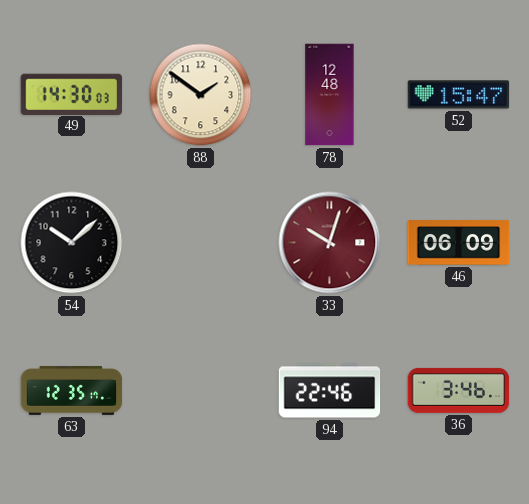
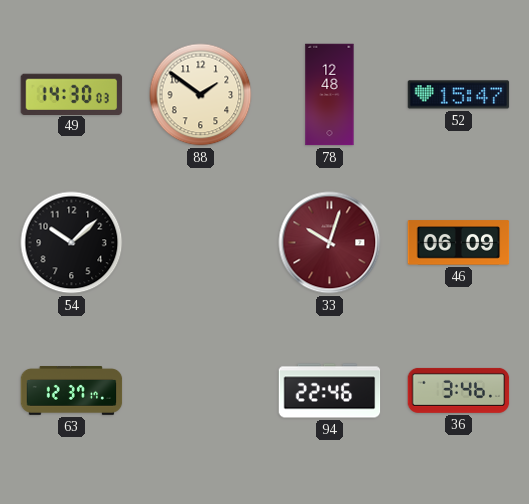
63: 12:35 -> 12:37 (72, 391)
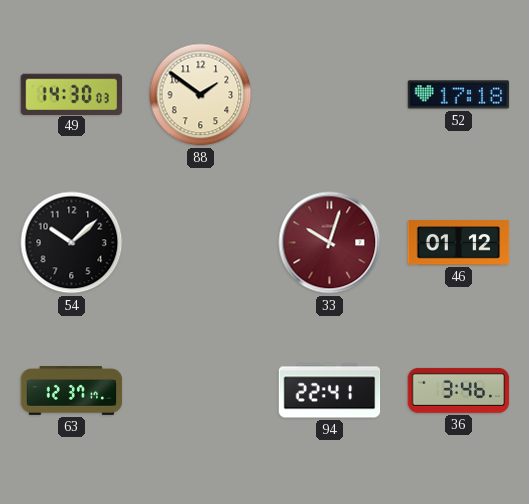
78: 12:48 -> none (330, 95)
52: 15:47 -> 17:18 (459, 95)
46: 06:09 -> 01:12 (459, 243)
94: 22:46 -> 22:41 (330, 391)
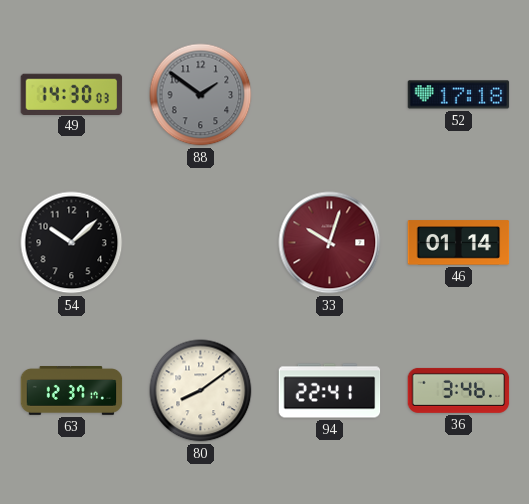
88 dial: cream -> grey (201, 95)
46: 01:12 -> 01:14 (459, 243)
80: none -> 8:09 (201, 391)
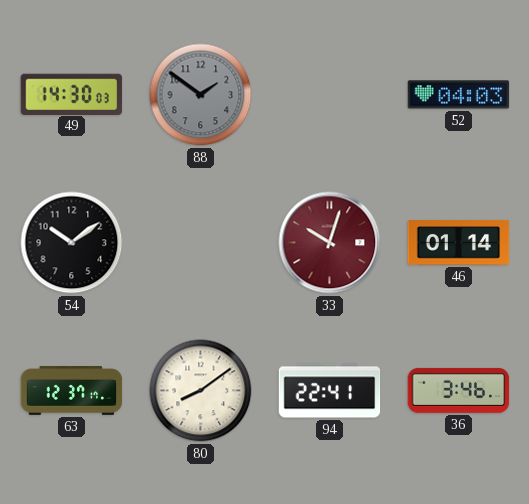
52: 17:18 -> 04:03 (459, 95)
54: 10:08 -> 10:09 (72, 243)
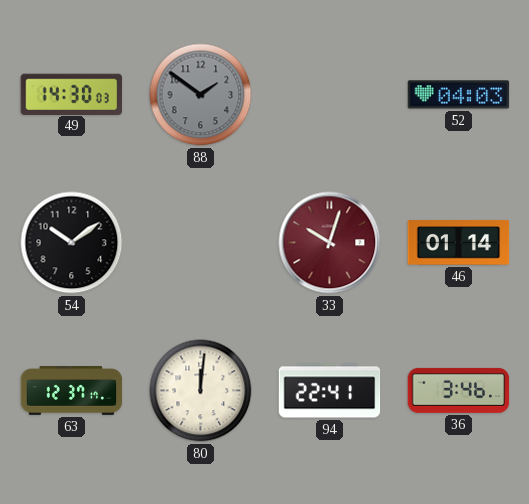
80: 8:09 -> 12:01 (201, 391)
